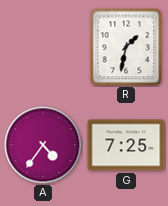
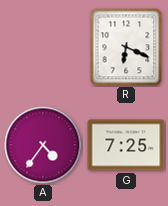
R: 1:32 -> 6:19 (126, 47)
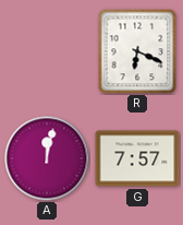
A: 4:36 -> 12:02 (47, 158)
G: 7:25 -> 7:57 (137, 158)
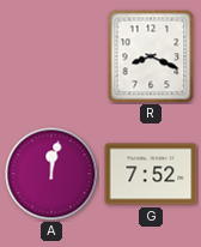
R: 6:19 -> 8:19 (151, 56)
G: 7:57 -> 7:52 (151, 174)
